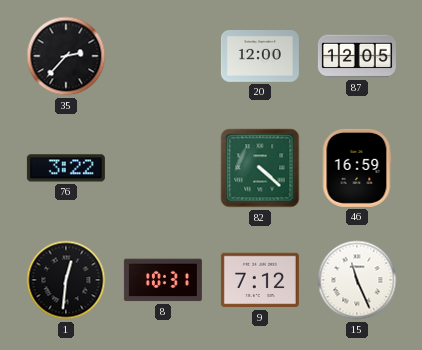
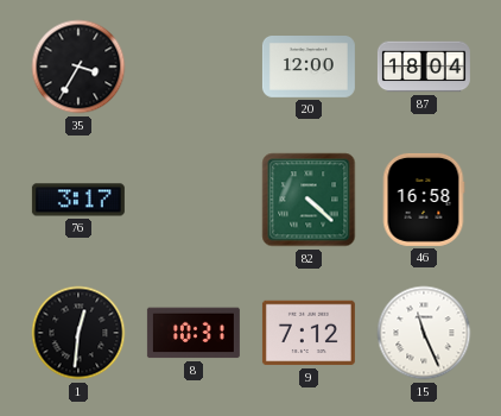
35: 2:37 -> 3:35 (78, 67)
87: 12:05 -> 18:04 (424, 67)
76: 3:22 -> 3:17 (78, 200)
46: 16:59 -> 16:58 (424, 200)
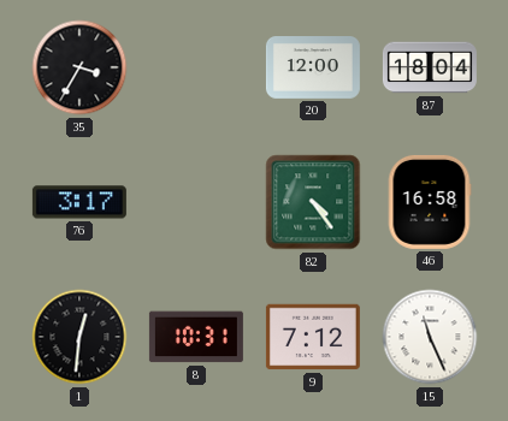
82: 4:22 -> 4:24 (313, 202)
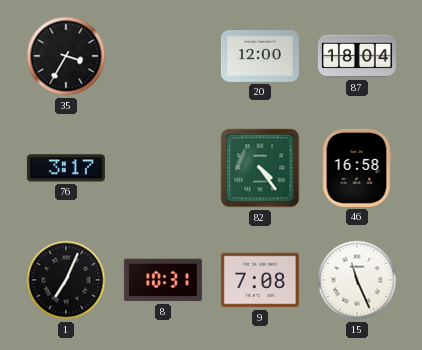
1: 12:31 -> 7:04 (66, 280)
9: 7:12 -> 7:08 (260, 280)
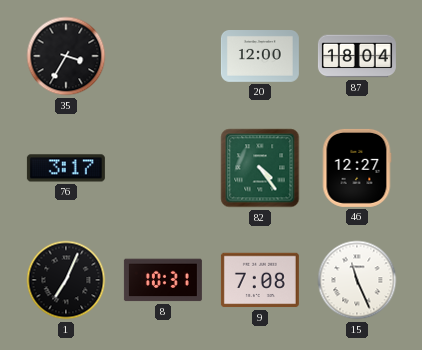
46: 16:58 -> 12:27 (357, 168)
